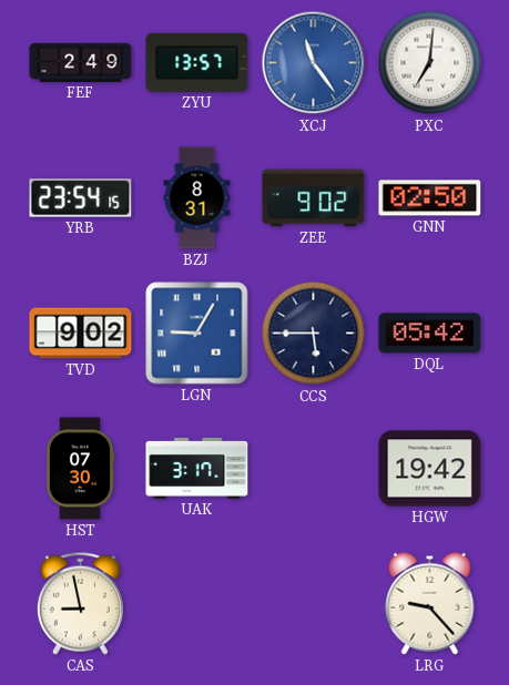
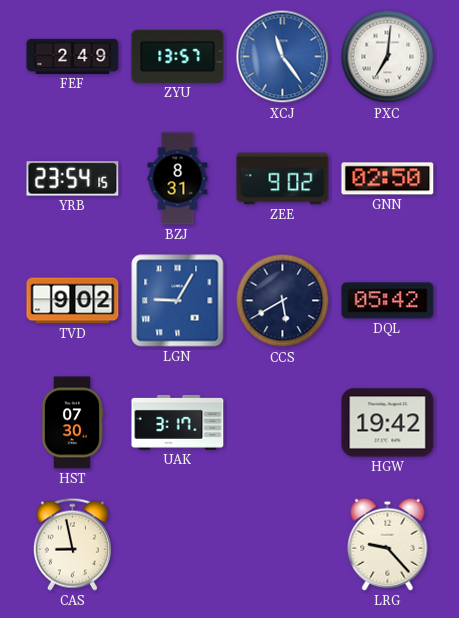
CCS: 5:45 -> 5:40 (283, 301)
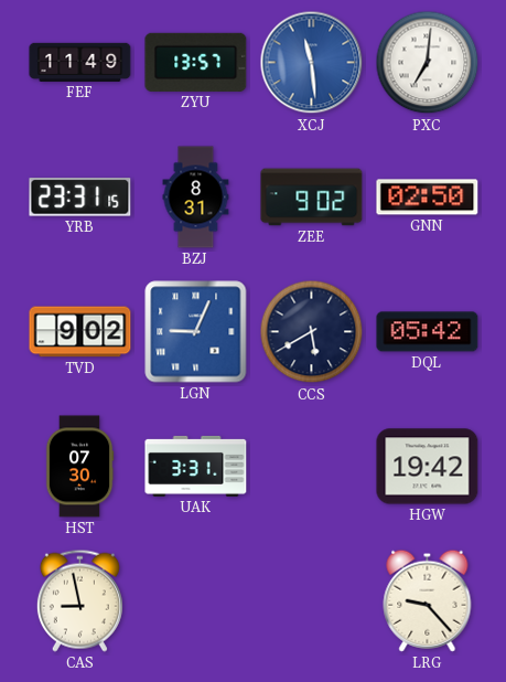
FEF: 2:49 -> 11:49 (80, 62)
XCJ: 11:24 -> 11:29 (312, 63)
YRB: 23:54 -> 23:31 (80, 198)
LGN: 9:05 -> 9:04 (196, 332)
UAK: 3:17 -> 3:31 (196, 466)
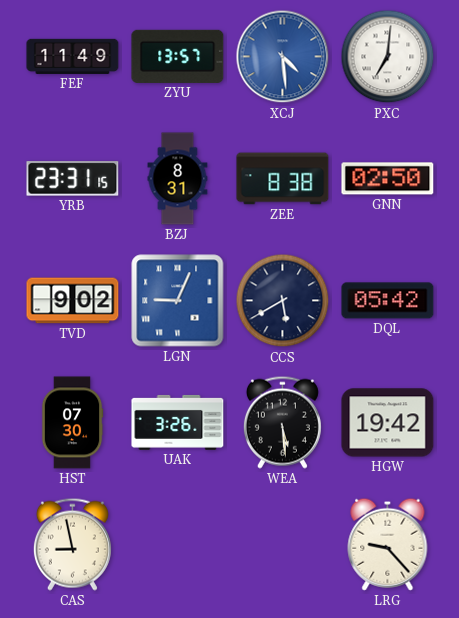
XCJ: 11:29 -> 4:29 (283, 57)
ZEE: 9:02 -> 8:38 (283, 179)
UAK: 3:31 -> 3:26 (178, 422)
WEA: none -> 5:29 (282, 422)
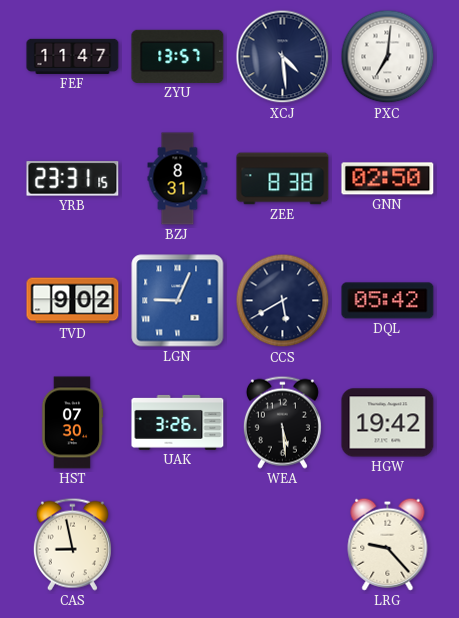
FEF: 11:49 -> 11:47 (73, 56)
XCJ dial: blue -> navy (283, 57)
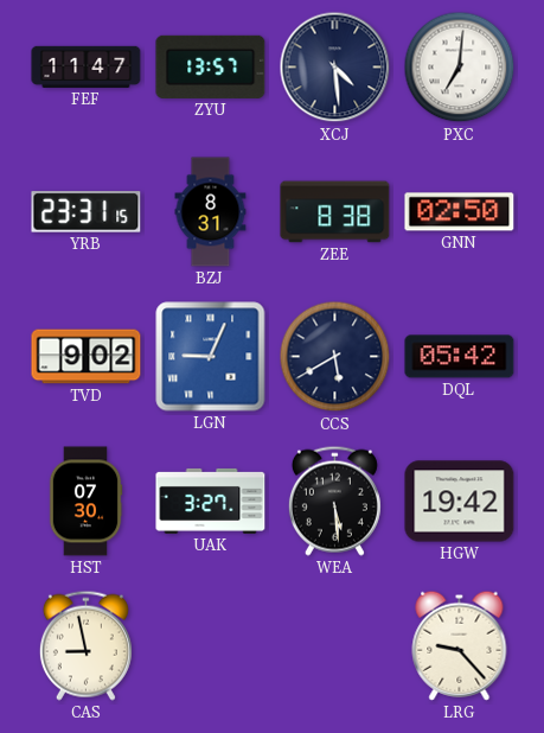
UAK: 3:26 -> 3:27 (211, 501)
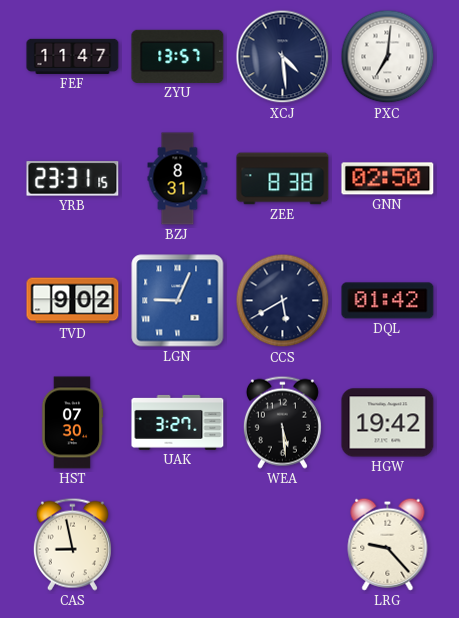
DQL: 05:42 -> 01:42 (388, 301)
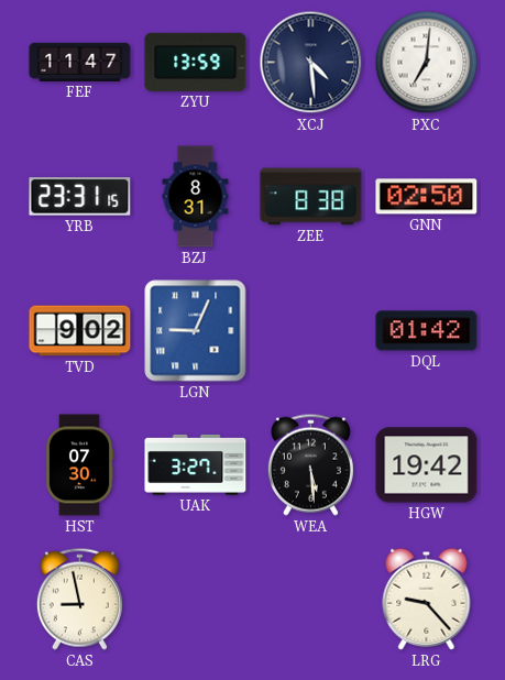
ZYU: 13:57 -> 13:59 (196, 62)
CCS: 5:40 -> none (283, 301)
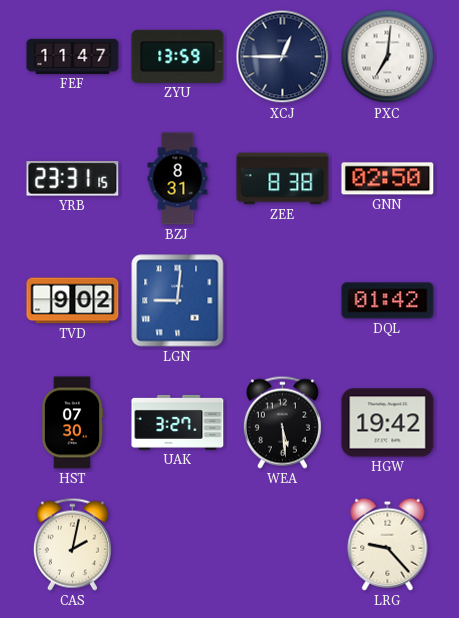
XCJ: 4:29 -> 12:45 (283, 57)
LGN: 9:04 -> 9:01 (178, 301)
CAS: 8:58 -> 2:02 (72, 544)
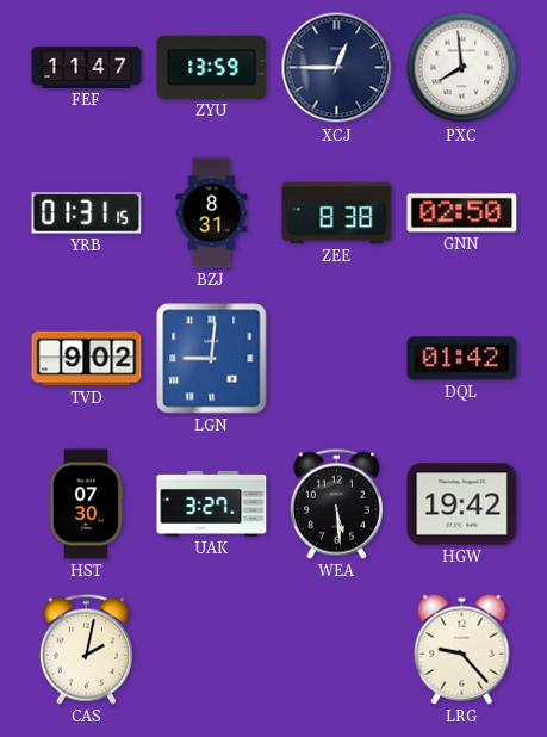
PXC: 7:01 -> 7:59 (462, 68)
YRB: 23:31 -> 01:31 (87, 213)
